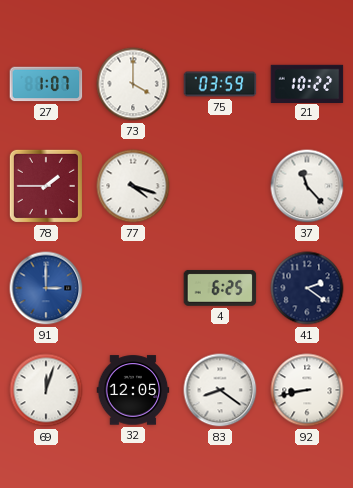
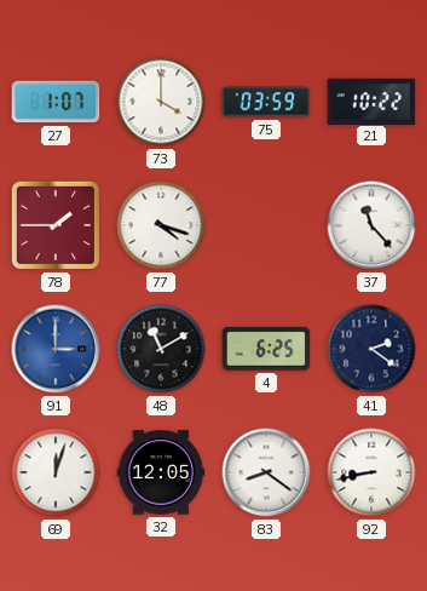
48: none -> 11:10 (161, 349)
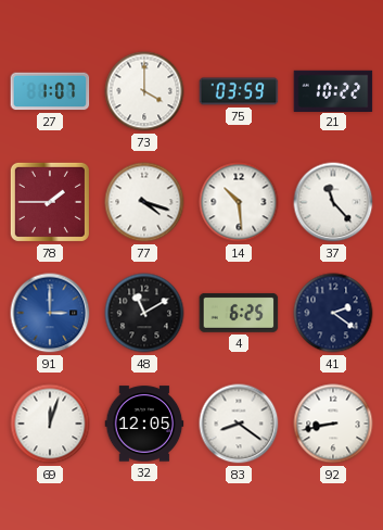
14: none -> 10:29 (239, 202)
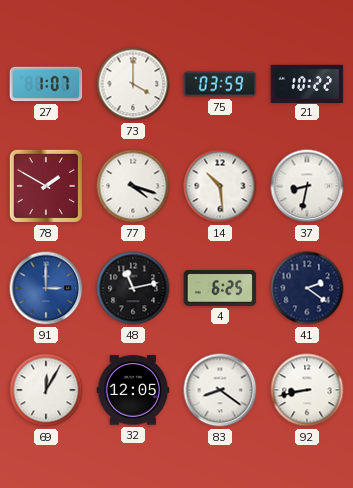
78: 1:45 -> 1:50 (46, 186)
37: 11:23 -> 8:32 (307, 186)
48: 11:10 -> 11:13 (133, 288)
69: 12:03 -> 12:05 (46, 390)
